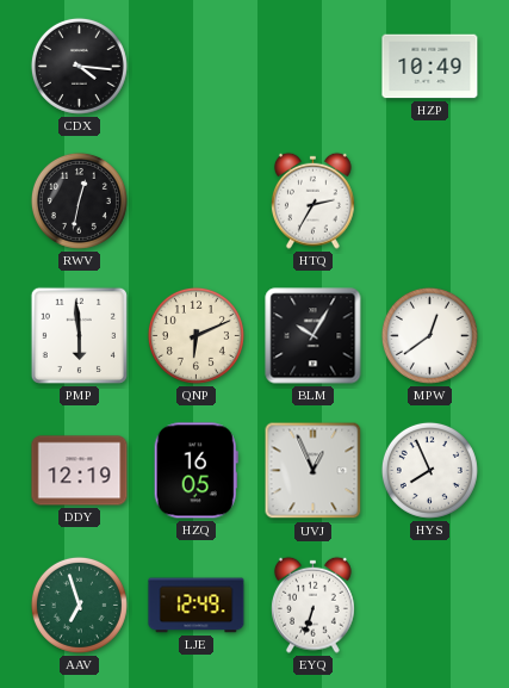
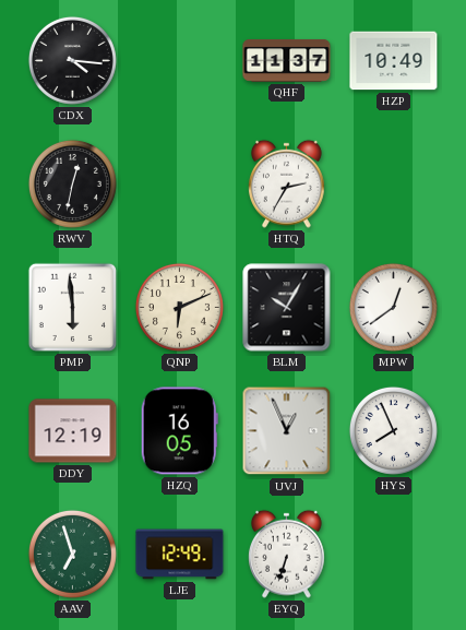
QHF: none -> 11:37 (287, 60)
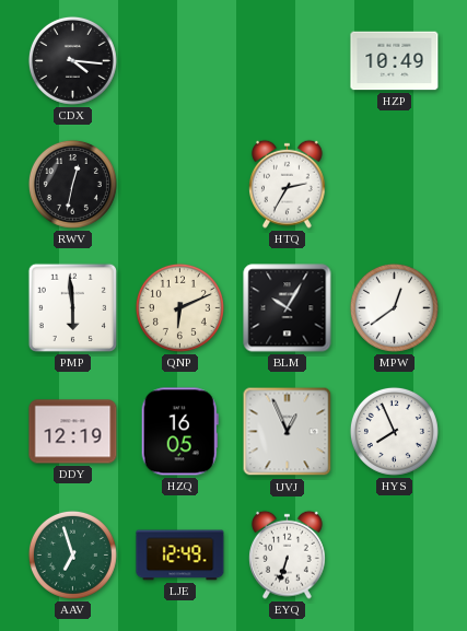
QHF: 11:37 -> none (287, 60)
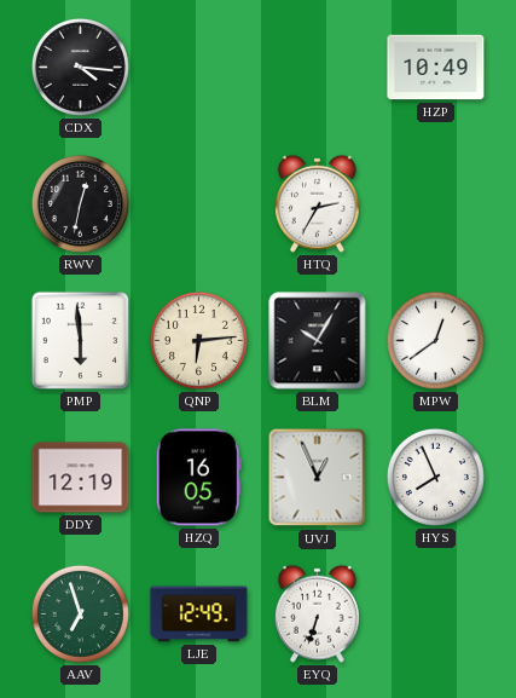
QNP: 6:11 -> 6:14 (198, 340)
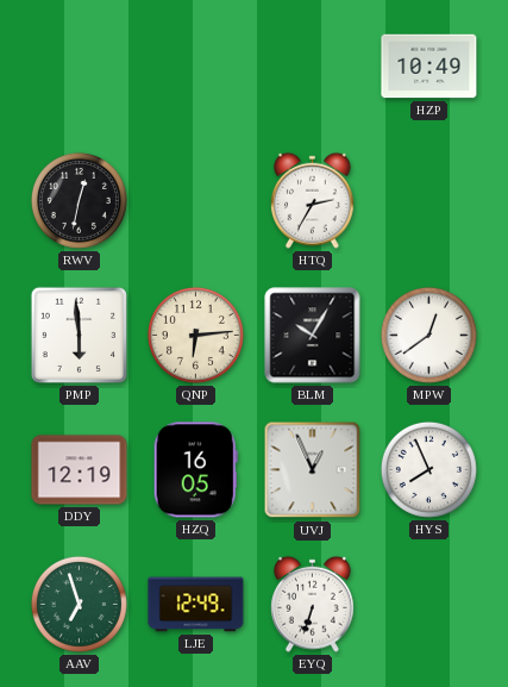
CDX: 4:16 -> none (80, 67)
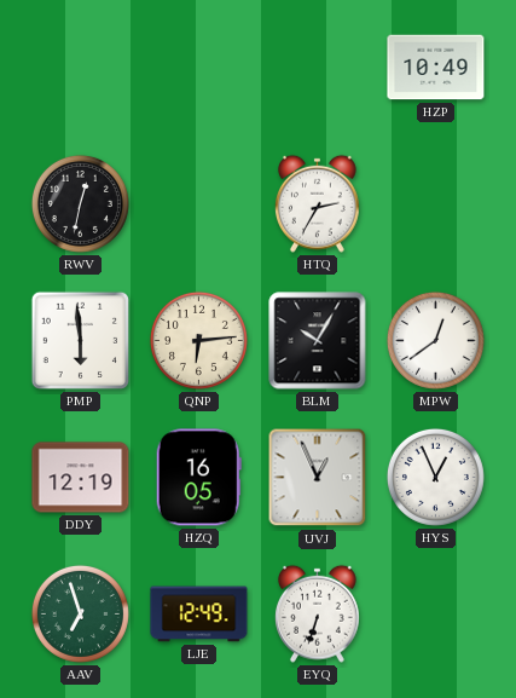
HYS: 7:56 -> 12:56 (435, 477)
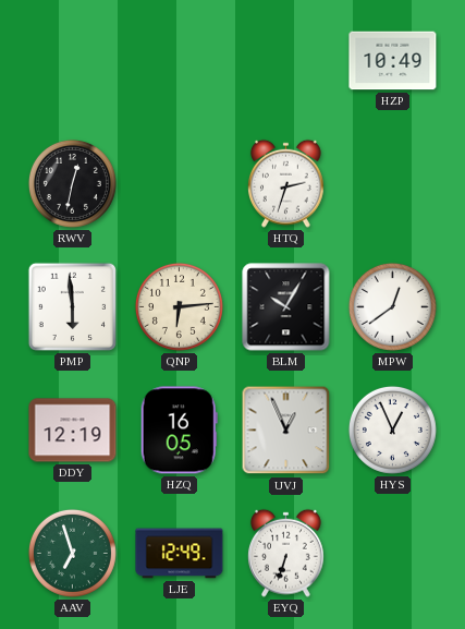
HTQ: 2:35 -> 2:33 (285, 183)
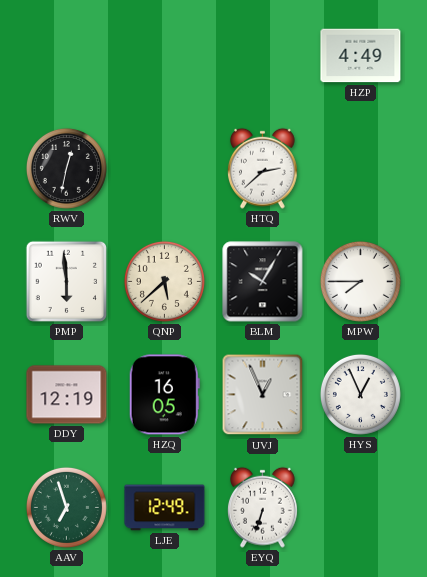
HZP: 10:49 -> 4:49 (361, 56)
HTQ: 2:33 -> 2:38 (262, 168)
QNP: 6:14 -> 5:38 (164, 281)
MPW: 12:39 -> 7:45 (360, 281)
